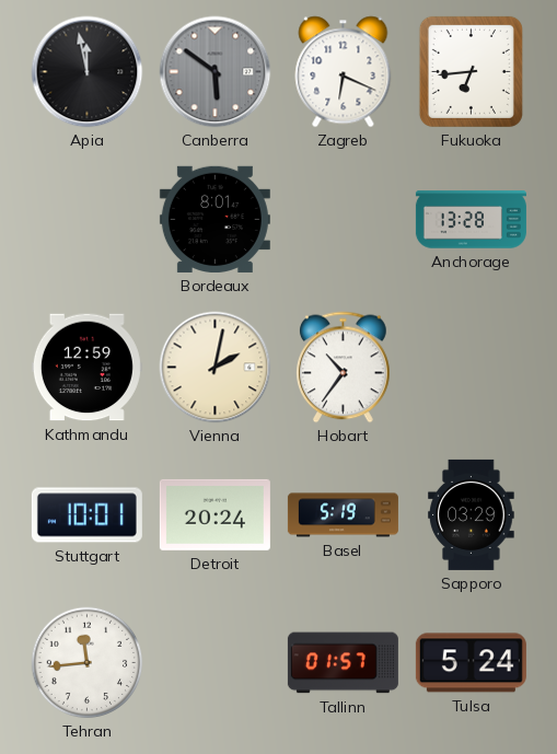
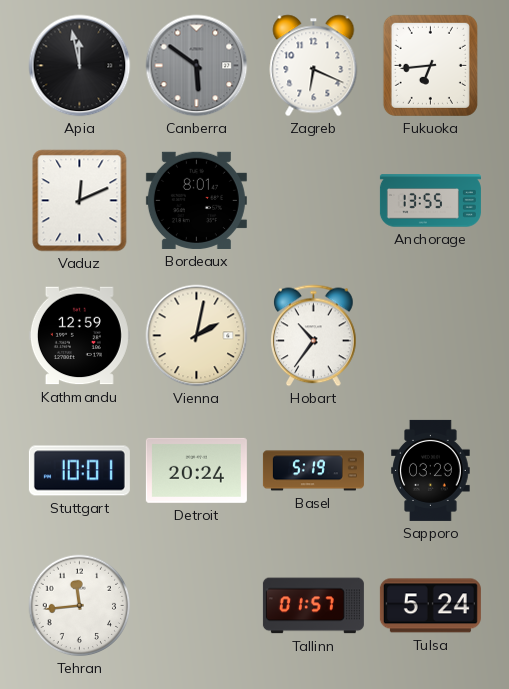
Vaduz: none -> 12:11 (80, 201)
Anchorage: 13:28 -> 13:55 (430, 201)
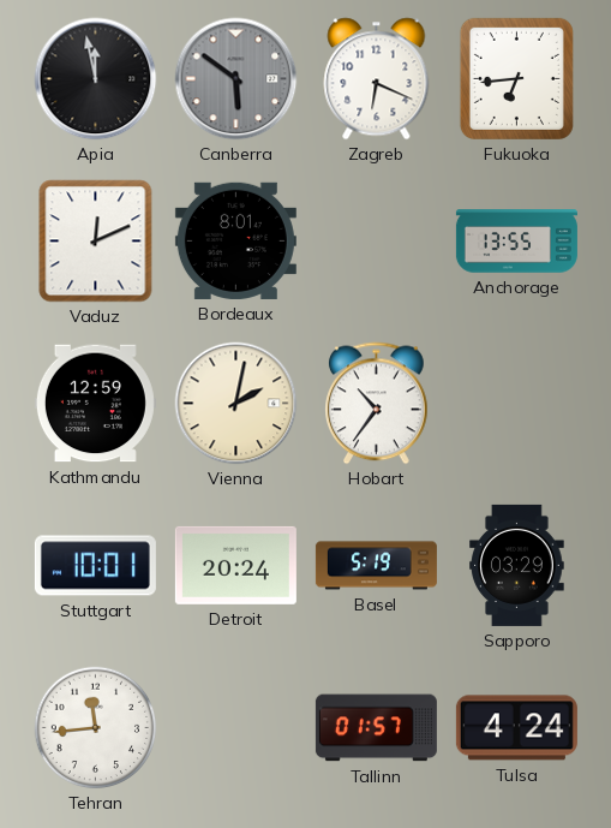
Tulsa: 5:24 -> 4:24 (516, 728)
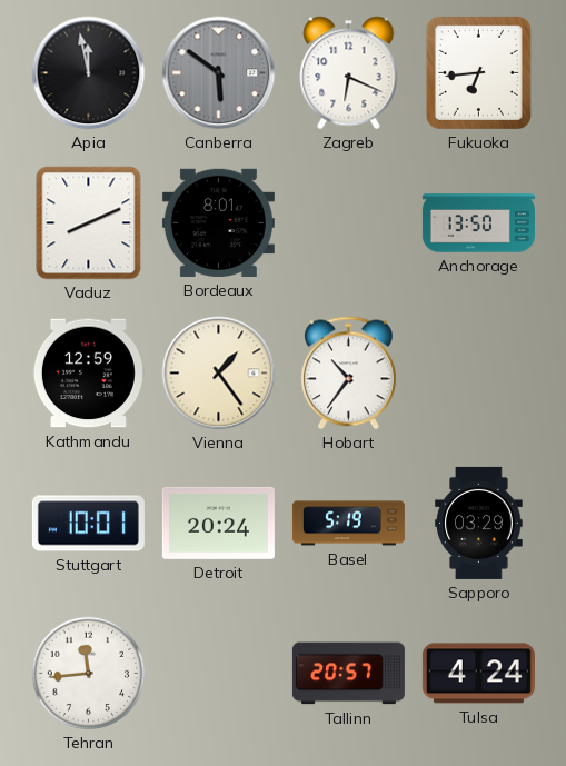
Vaduz: 12:11 -> 8:11 (89, 223)
Anchorage: 13:55 -> 13:50 (478, 223)
Vienna: 2:02 -> 1:24 (219, 374)
Tallinn: 01:57 -> 20:57 (348, 674)
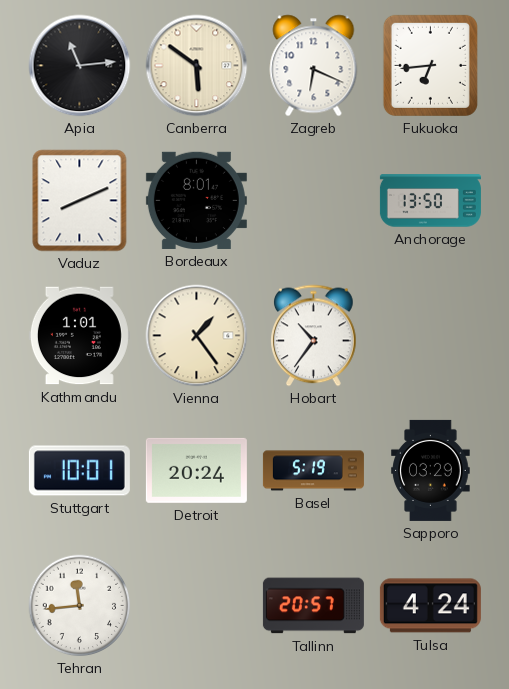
Apia: 11:58 -> 11:14 (80, 66)
Canberra dial: grey -> cream (197, 66)
Kathmandu: 12:59 -> 1:01 (79, 336)
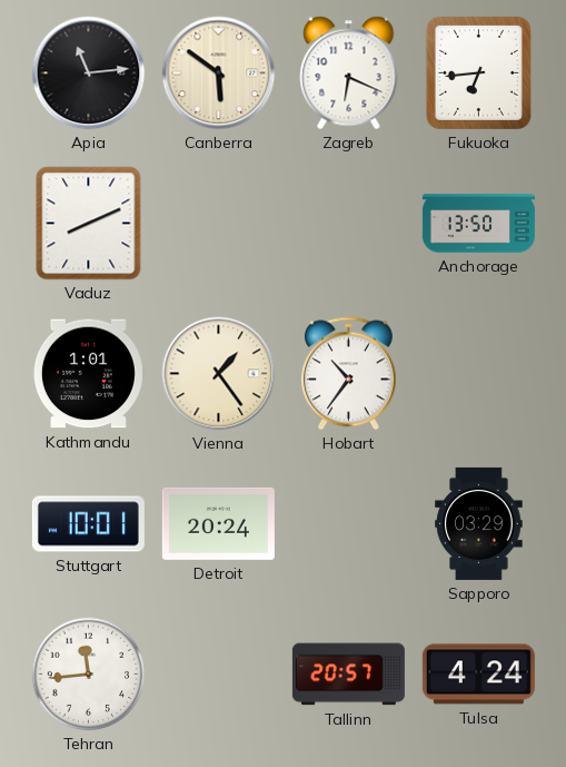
Bordeaux: 8:01 -> none (196, 200)
Basel: 5:19 -> none (313, 471)
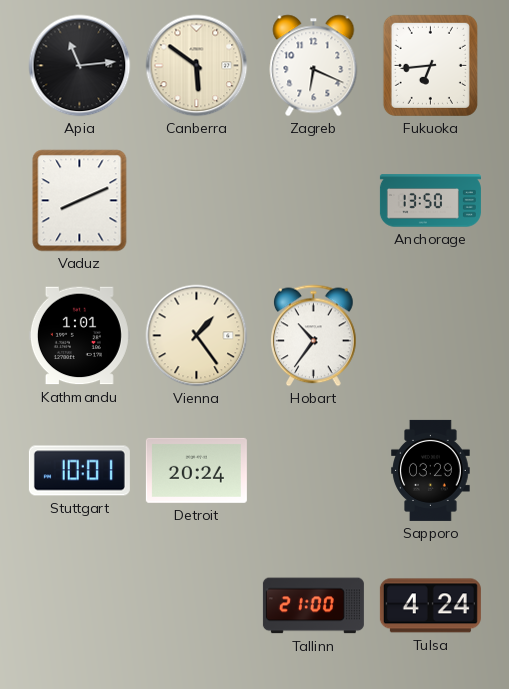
Tehran: 11:44 -> none (89, 675)
Tallinn: 20:57 -> 21:00 (313, 606)
